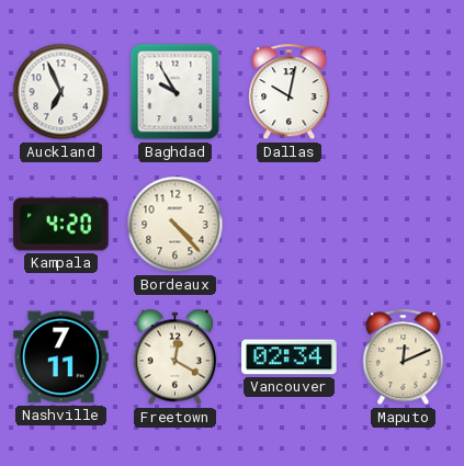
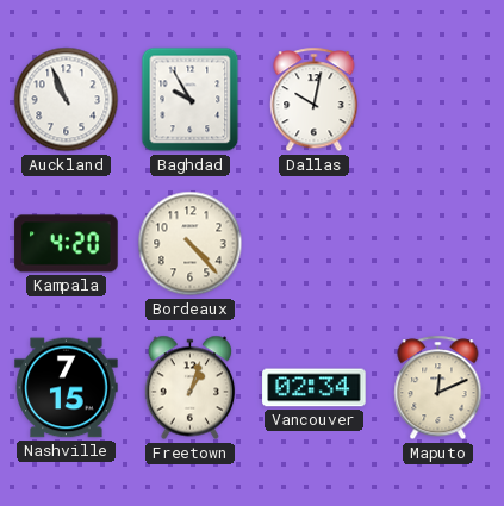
Auckland: 6:56 -> 10:56 (67, 100)
Nashville: 7:11 -> 7:15 (67, 388)
Freetown: 12:20 -> 1:03 (191, 388)
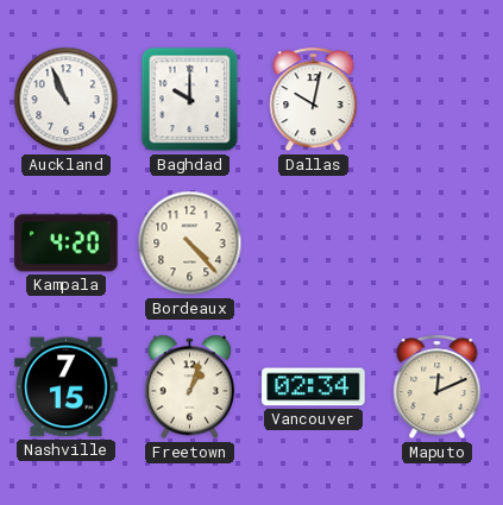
Baghdad: 9:55 -> 10:00 (190, 100)
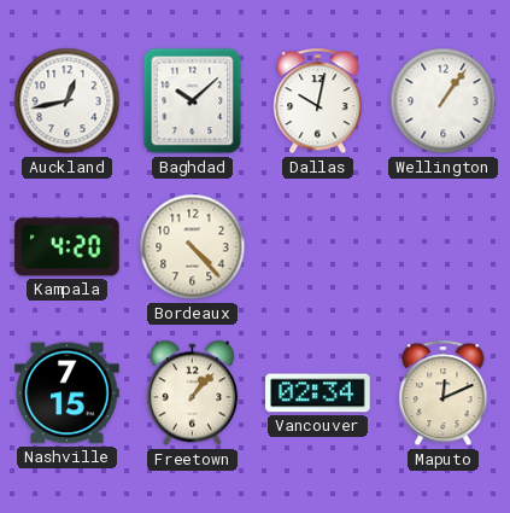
Auckland: 10:56 -> 12:43 (68, 101)
Baghdad: 10:00 -> 10:08 (193, 101)
Wellington: none -> 1:06 (444, 101)
Freetown: 1:03 -> 1:07 (193, 394)
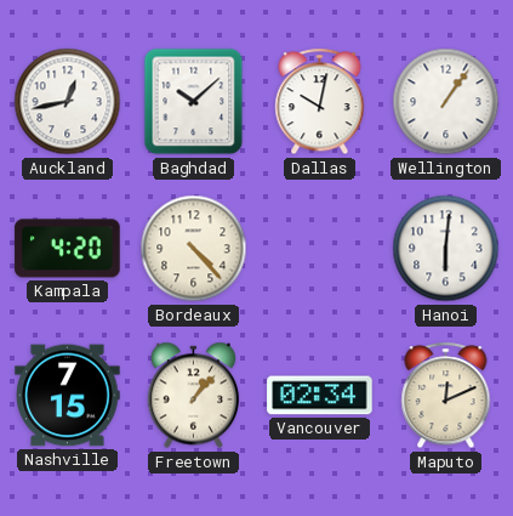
Hanoi: none -> 6:01 (446, 249)
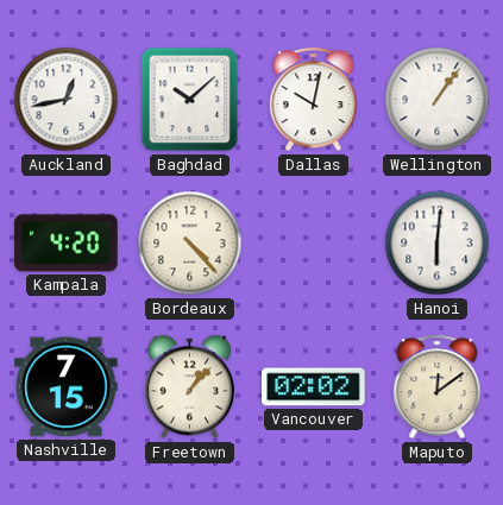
Vancouver: 02:34 -> 02:02 (314, 387)
Maputo: 12:11 -> 12:09 (438, 387)
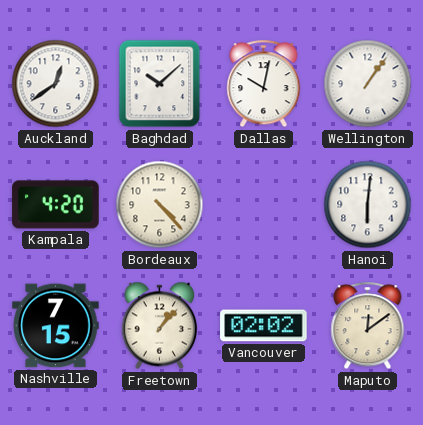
Auckland: 12:43 -> 12:39 (56, 84)
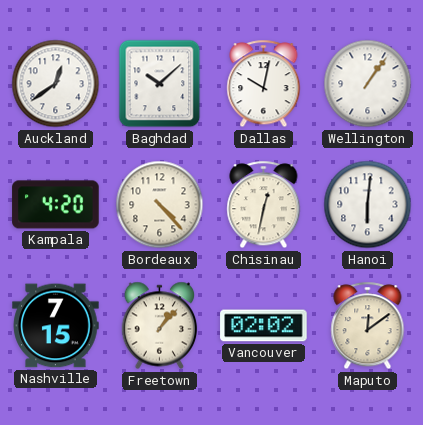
Chisinau: none -> 12:32 (264, 205)
